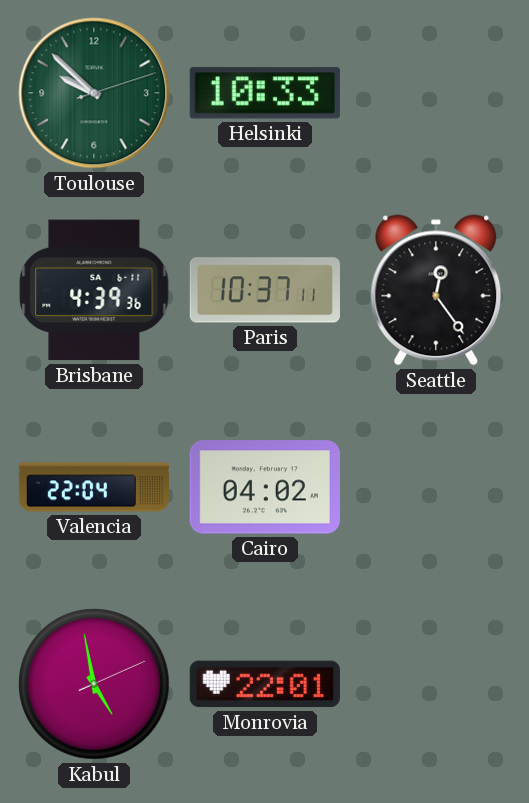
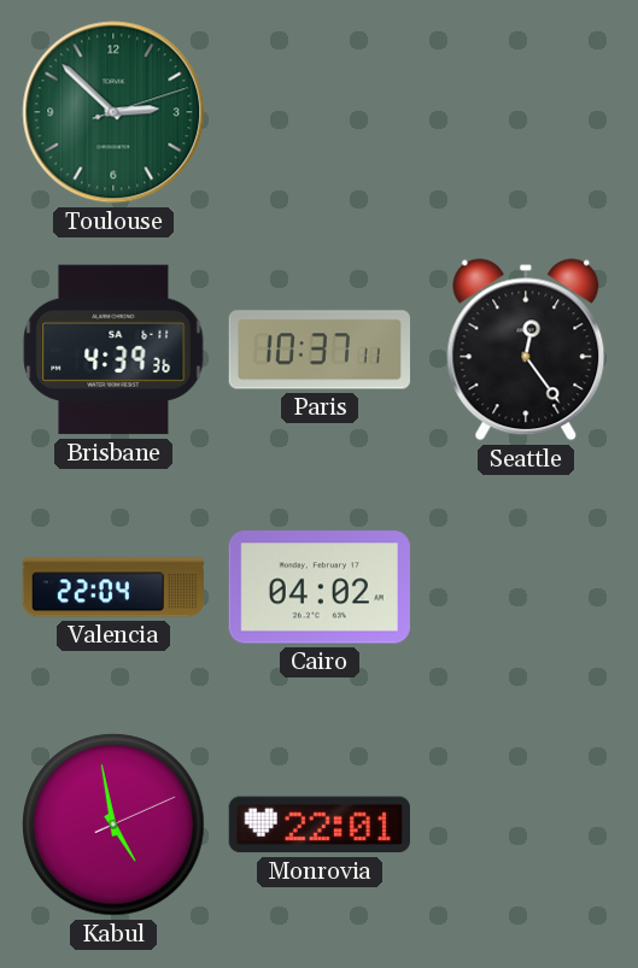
Toulouse: 9:52 -> 2:52 (113, 112)
Helsinki: 10:33 -> none (265, 93)
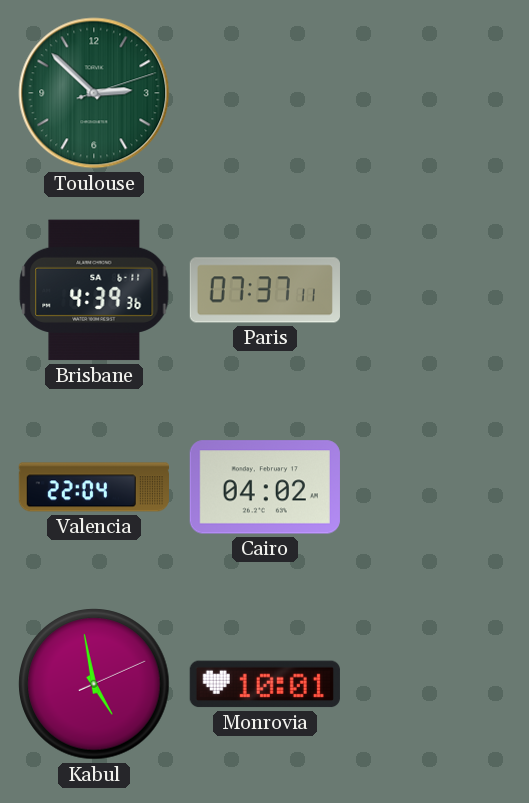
Paris: 10:37 -> 07:37 (265, 290)
Seattle: 12:24 -> none (526, 350)
Monrovia: 22:01 -> 10:01 (265, 684)
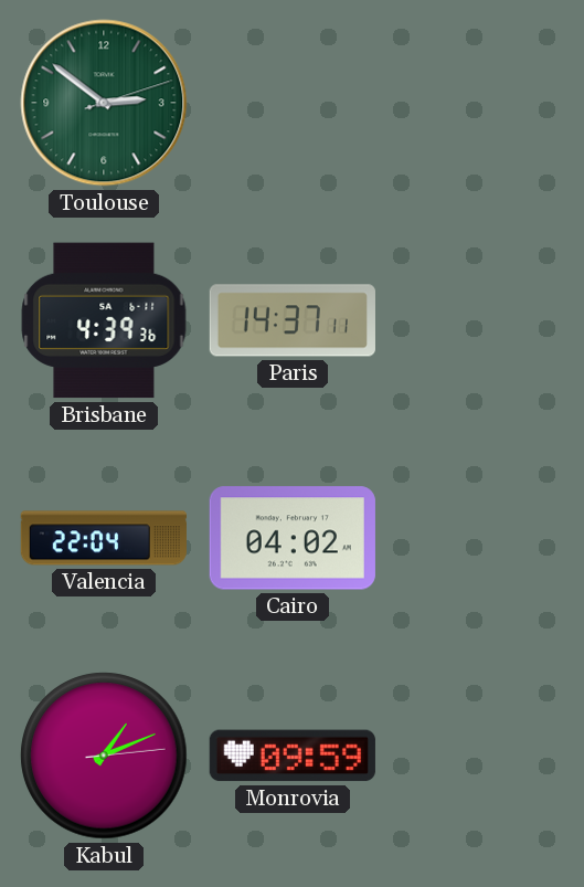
Toulouse: 2:52 -> 2:51 (104, 103)
Paris: 07:37 -> 14:37 (293, 320)
Kabul: 4:58 -> 1:11 (104, 756)
Monrovia: 10:01 -> 09:59 (293, 756)
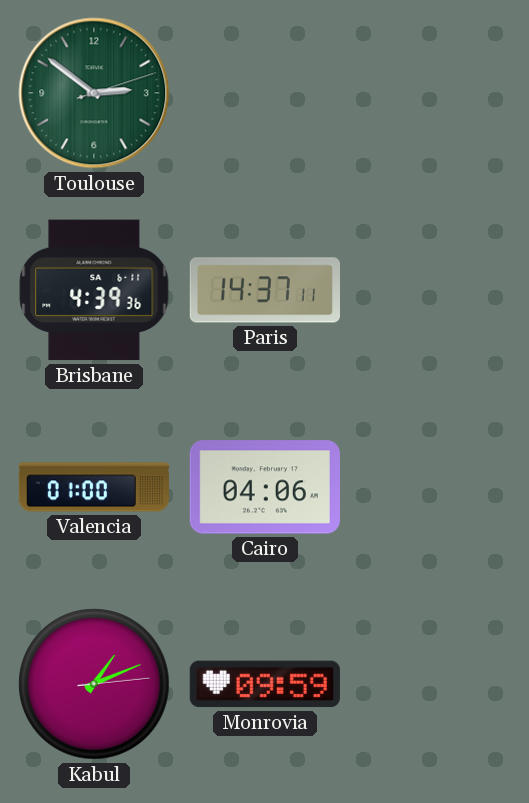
Valencia: 22:04 -> 01:00 (94, 487)
Cairo: 04:02 -> 04:06 (265, 487)
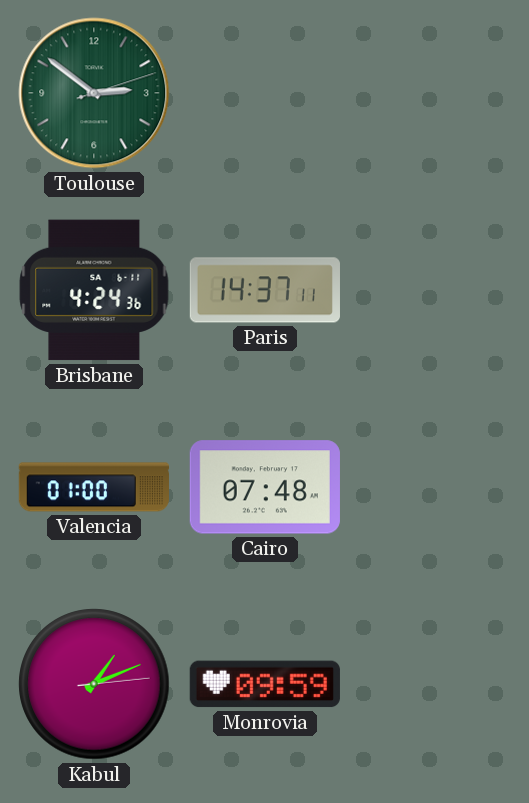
Brisbane: 4:39 -> 4:24 (94, 290)
Cairo: 04:06 -> 07:48 (265, 487)
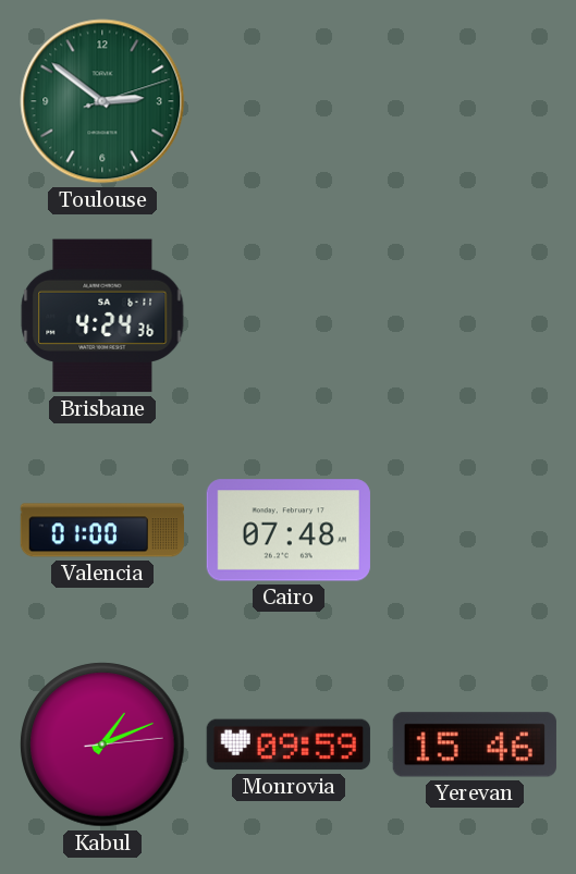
Paris: 14:37 -> none (265, 290)
Yerevan: none -> 15:46 (475, 744)
